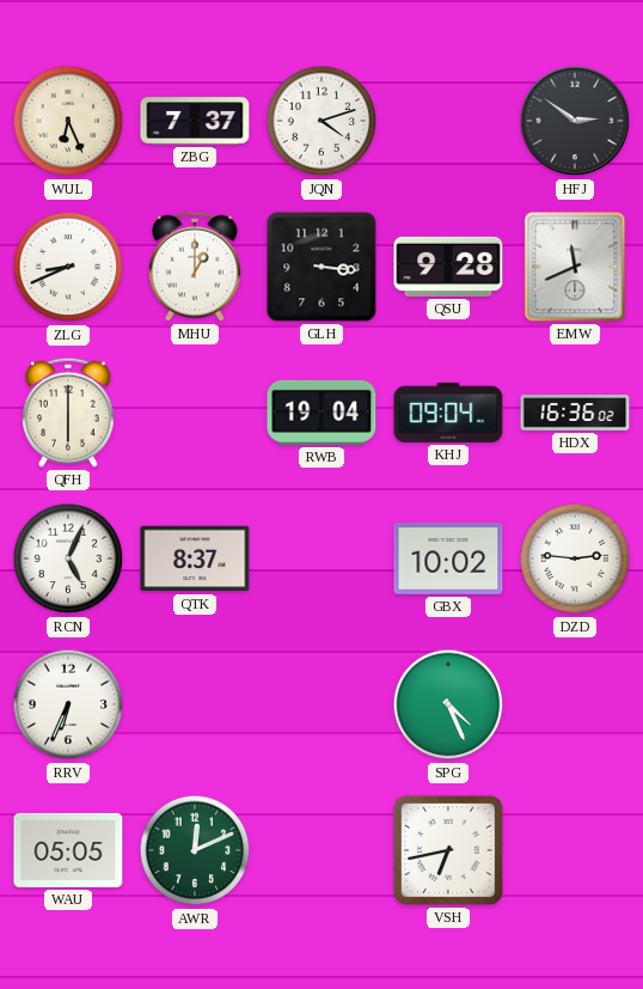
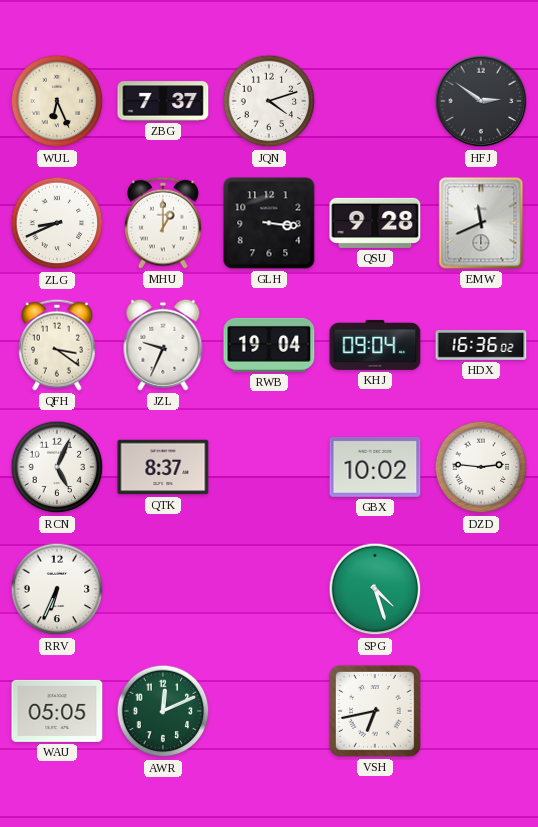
QFH: 6:00 -> 3:21 (58, 345)
JZL: none -> 9:34 (163, 345)
SPG: 4:26 -> 4:27 (375, 589)
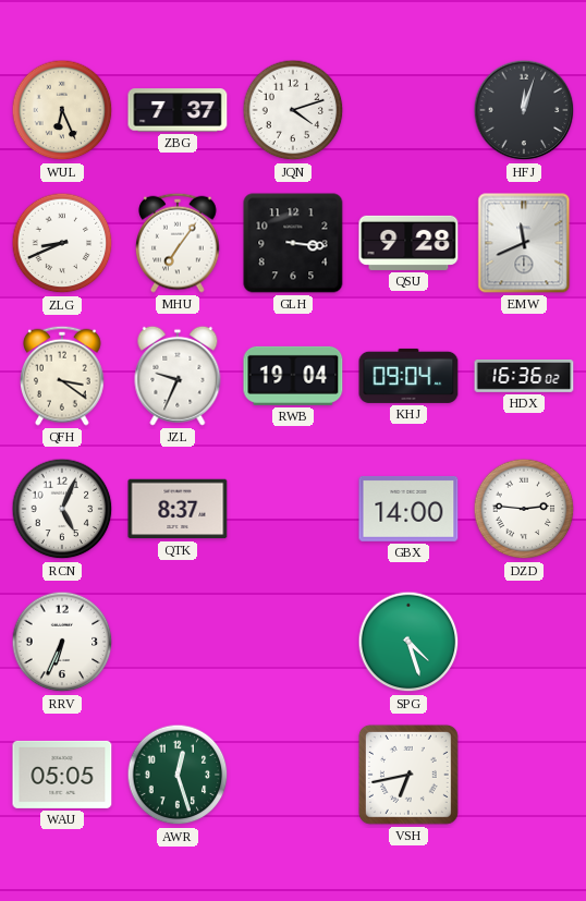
HFJ: 2:51 -> 12:03 (524, 110)
MHU: 1:00 -> 7:06 (179, 243)
GBX: 10:02 -> 14:00 (408, 509)
AWR: 12:11 -> 12:27 (178, 775)
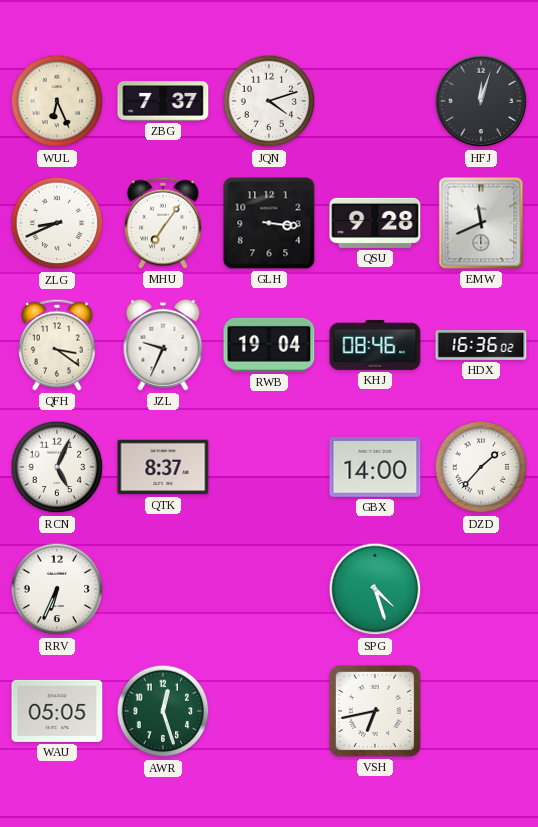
KHJ: 09:04 -> 08:46 (375, 345)
DZD: 2:46 -> 1:37 (481, 467)
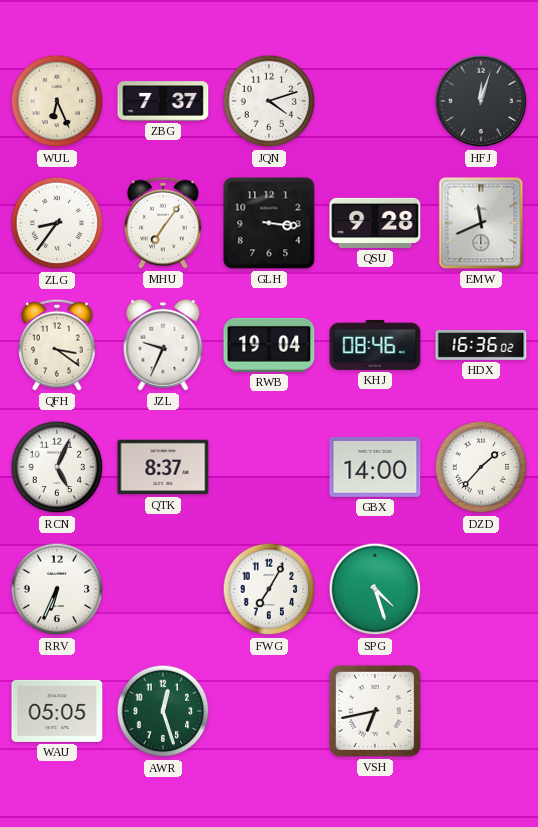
ZLG: 8:41 -> 8:36 (57, 223)
FWG: none -> 7:05 (269, 589)
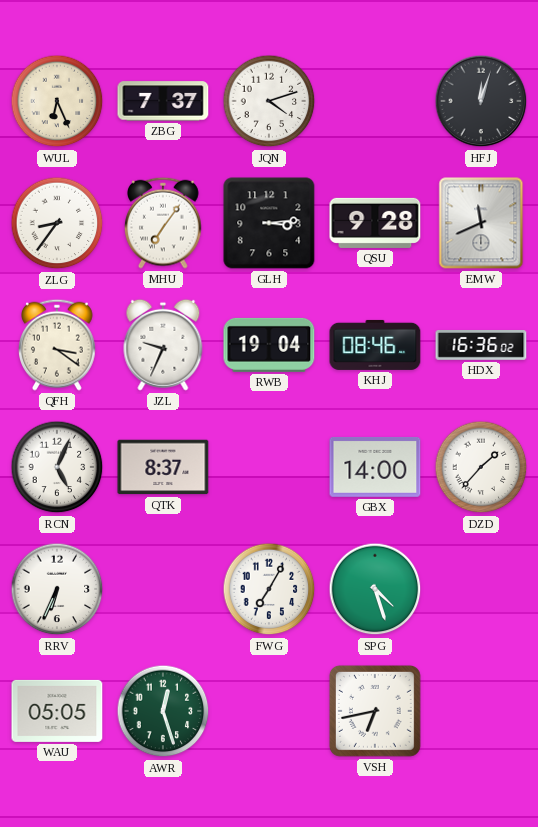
GLH: 3:16 -> 3:14 (269, 223)
